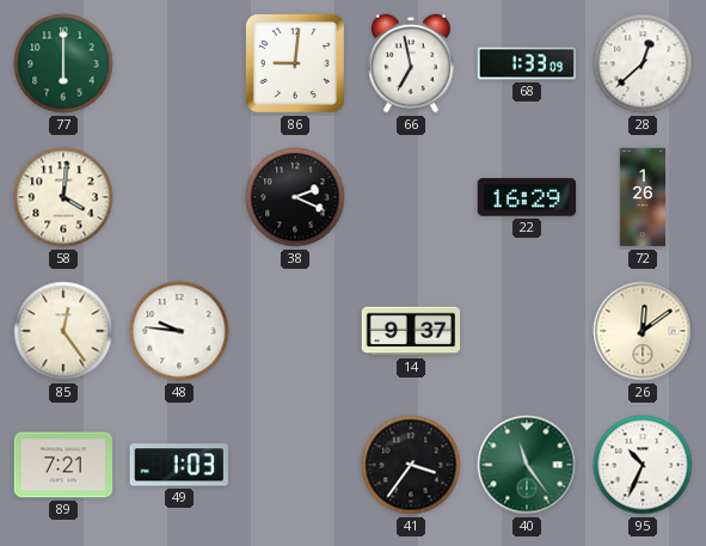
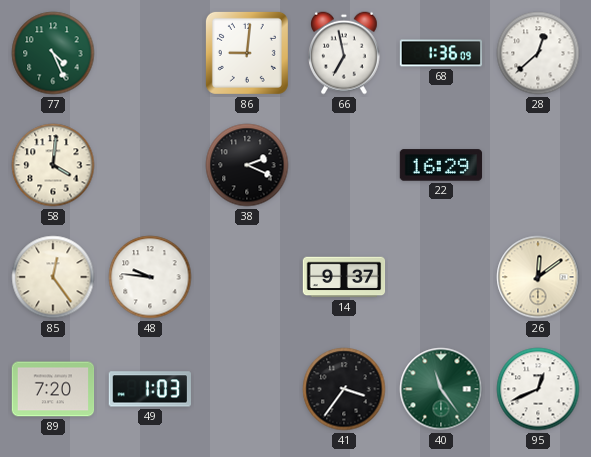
77: 6:00 -> 4:26 (53, 53)
68: 1:33 -> 1:36 (441, 53)
72: 1:26 -> none (643, 197)
89: 7:21 -> 7:20 (53, 389)
95: 10:34 -> 12:41 (538, 389)
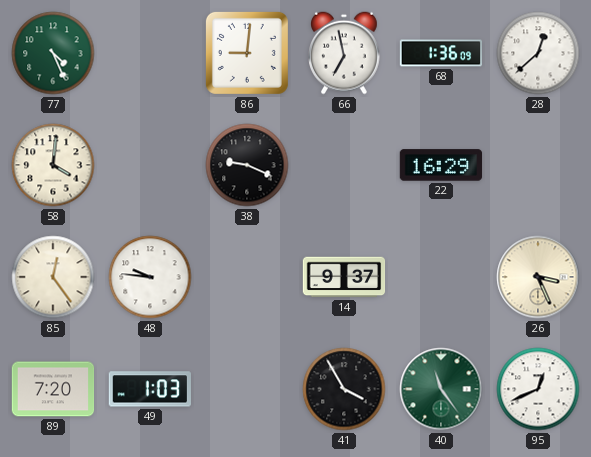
38: 2:19 -> 9:19 (247, 165)
26: 12:09 -> 3:26 (538, 277)
41: 3:36 -> 3:55 (344, 389)
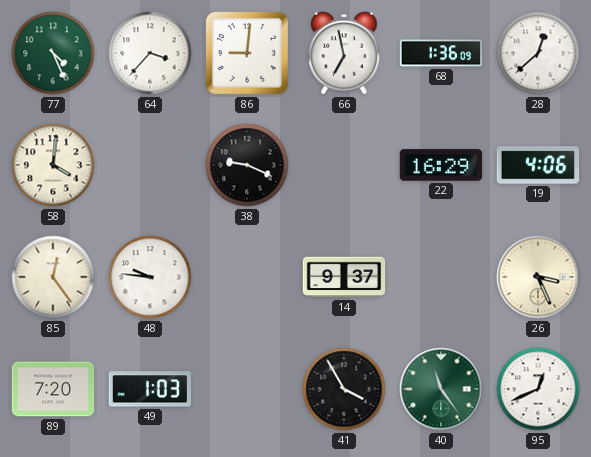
64: none -> 3:37 (150, 53)
19: none -> 4:06 (538, 165)
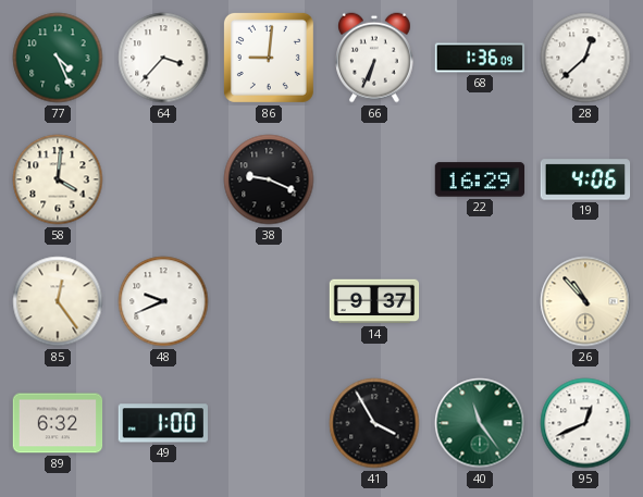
66: 6:58 -> 6:34 (375, 58)
48: 9:46 -> 9:41 (163, 301)
26: 3:26 -> 10:53 (585, 301)
89: 7:20 -> 6:32 (58, 423)
49: 1:03 -> 1:00 (162, 423)
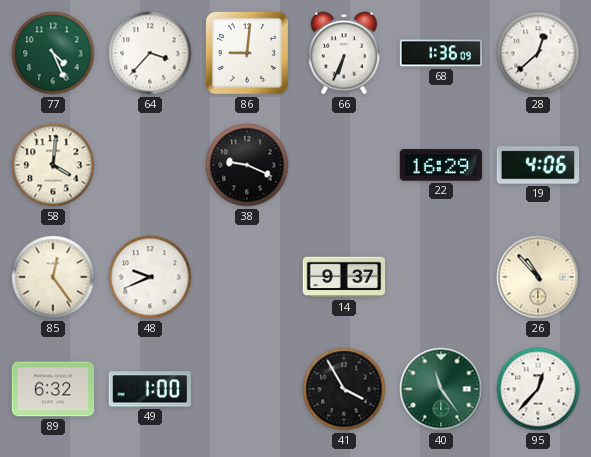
95: 12:41 -> 12:37 (538, 389)
